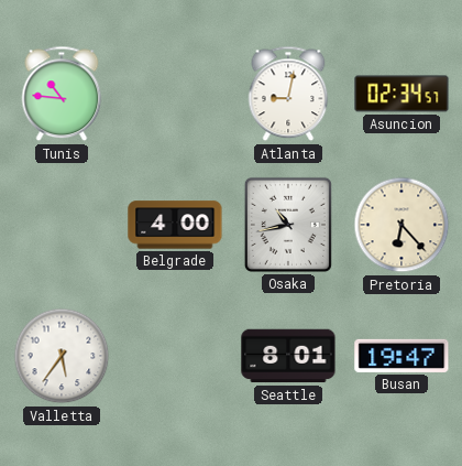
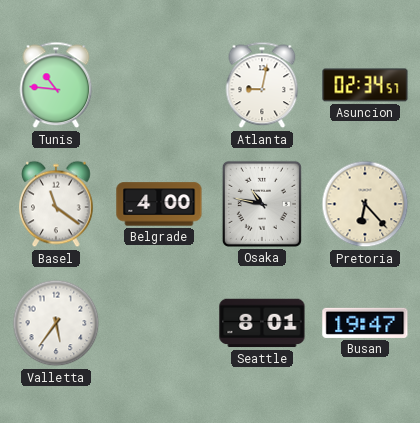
Basel: none -> 11:21 (57, 204)
Osaka: 10:43 -> 10:47 (262, 204)
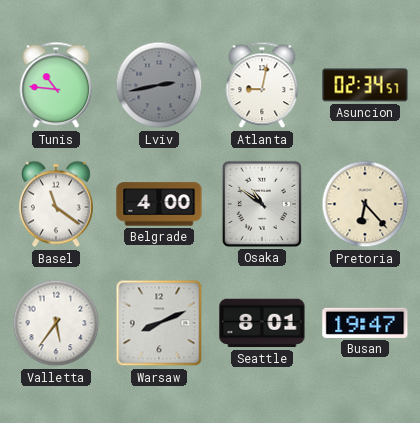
Lviv: none -> 2:43 (159, 85)
Osaka: 10:47 -> 10:51 (262, 204)
Warsaw: none -> 8:11 (159, 323)
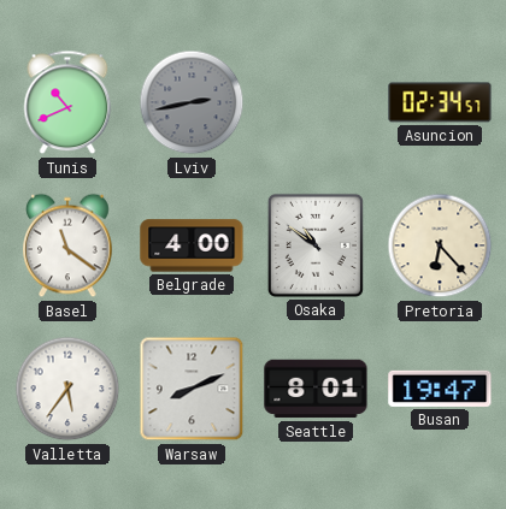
Tunis: 10:46 -> 10:41 (67, 102)
Atlanta: 9:02 -> none (262, 85)
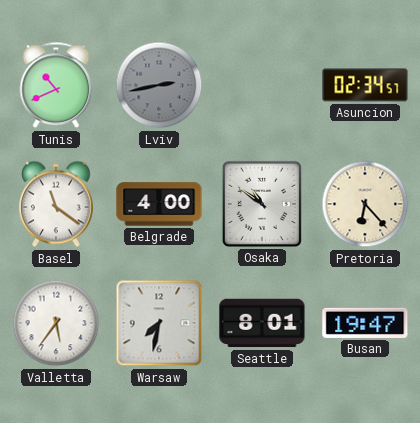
Warsaw: 8:11 -> 7:32 (159, 323)
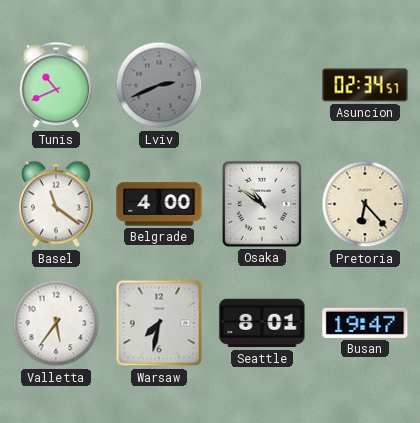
Lviv: 2:43 -> 2:41 (159, 85)
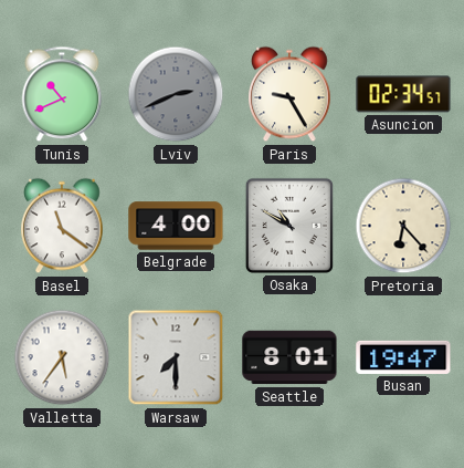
Paris: none -> 9:25 (291, 94)
Osaka: 10:51 -> 10:50 (289, 226)
Warsaw: 7:32 -> 7:30 (176, 357)
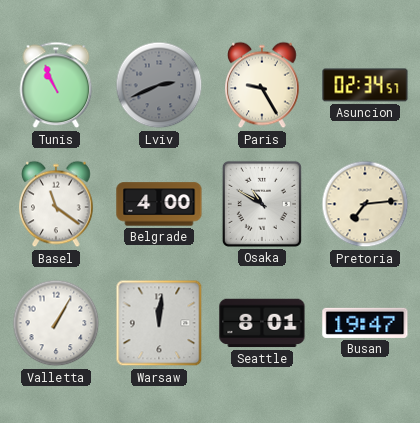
Tunis: 10:41 -> 10:56 (56, 85)
Pretoria: 6:23 -> 7:14 (365, 204)
Valletta: 5:36 -> 1:05 (56, 323)
Warsaw: 7:30 -> 12:01 (159, 323)
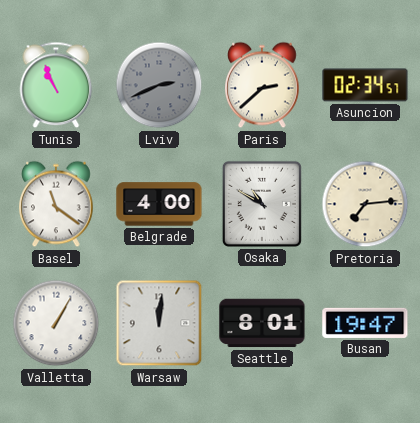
Paris: 9:25 -> 2:38 (263, 85)
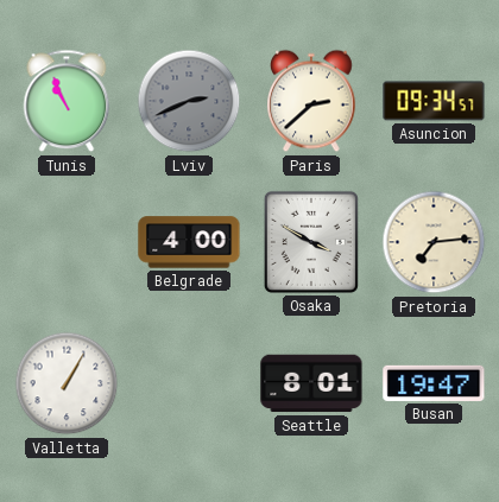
Asuncion: 02:34 -> 09:34 (434, 101)
Basel: 11:21 -> none (57, 204)
Osaka: 10:50 -> 3:50 (311, 242)
Warsaw: 12:01 -> none (159, 323)
